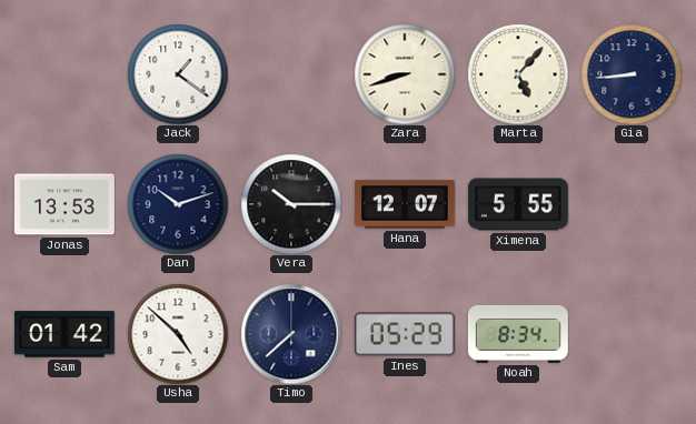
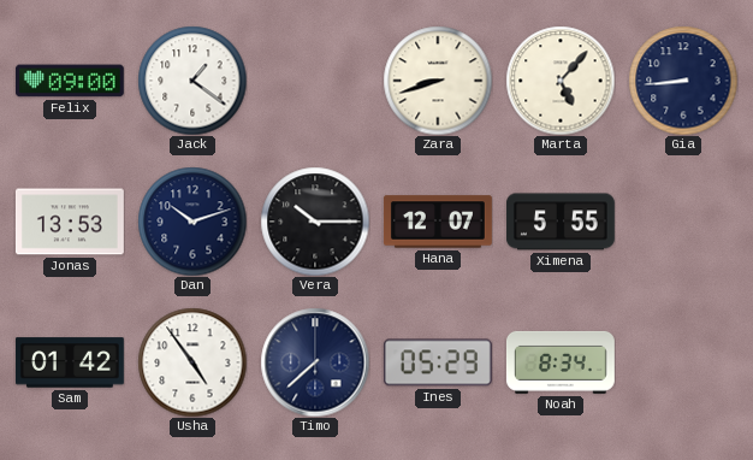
Felix: none -> 09:00 (70, 81)
Usha: 4:52 -> 4:54 (192, 362)
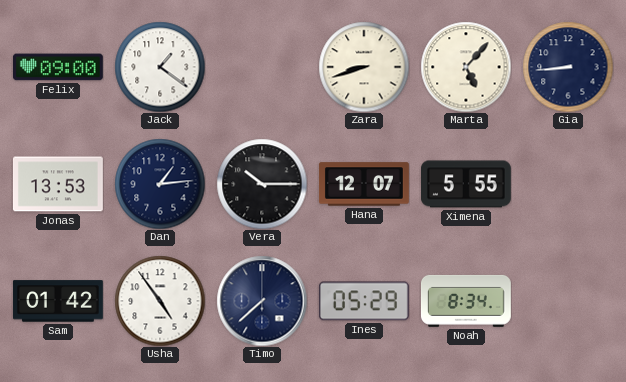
Dan: 10:12 -> 1:14 (160, 184)
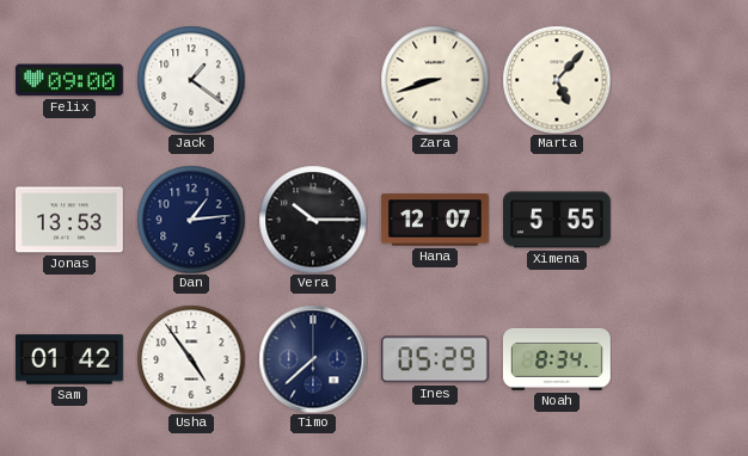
Gia: 8:44 -> none (568, 67)
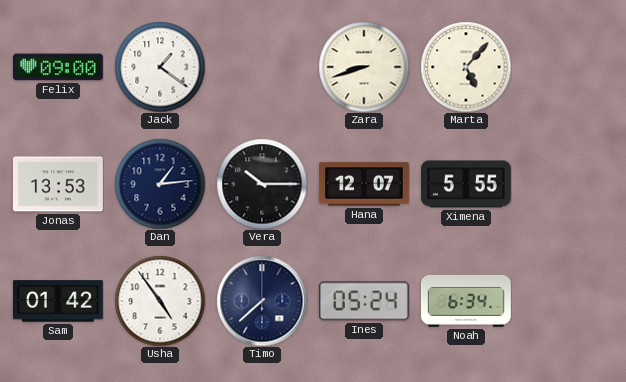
Ines: 05:29 -> 05:24 (364, 301)
Noah: 8:34 -> 6:34 (466, 301)
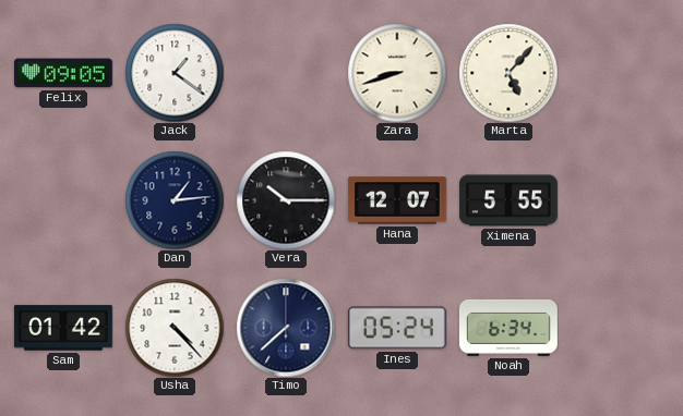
Felix: 09:00 -> 09:05 (63, 73)
Jonas: 13:53 -> none (58, 184)
Usha: 4:54 -> 4:23 (175, 328)
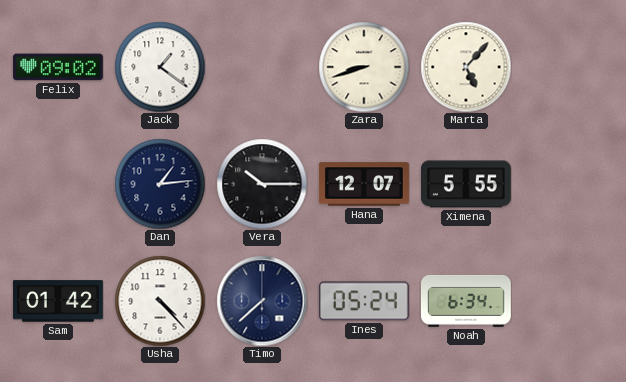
Felix: 09:05 -> 09:02 (58, 67)
